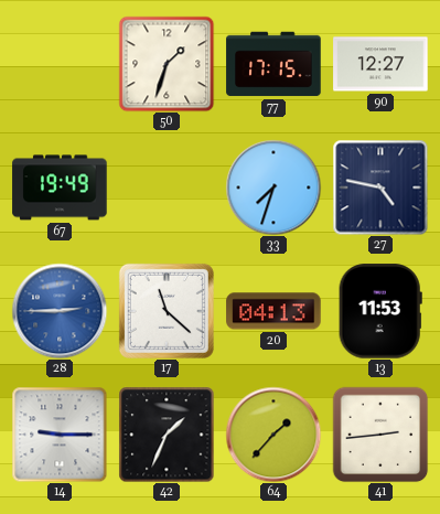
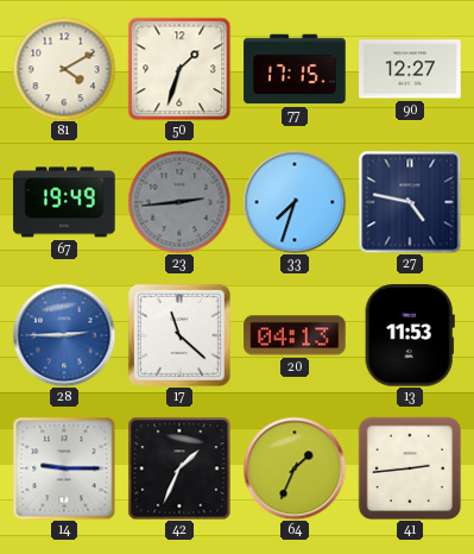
81: none -> 4:10 (64, 69)
23: none -> 2:44 (179, 202)
64: 1:37 -> 1:34 (295, 468)
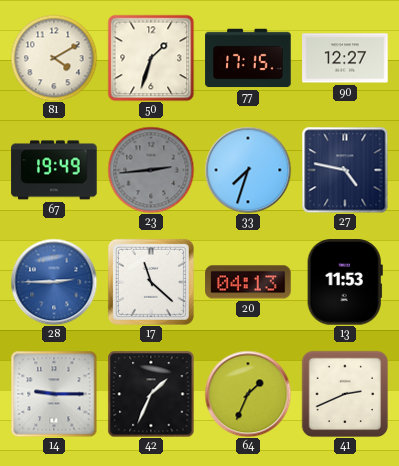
41: 2:44 -> 2:41 (345, 394)
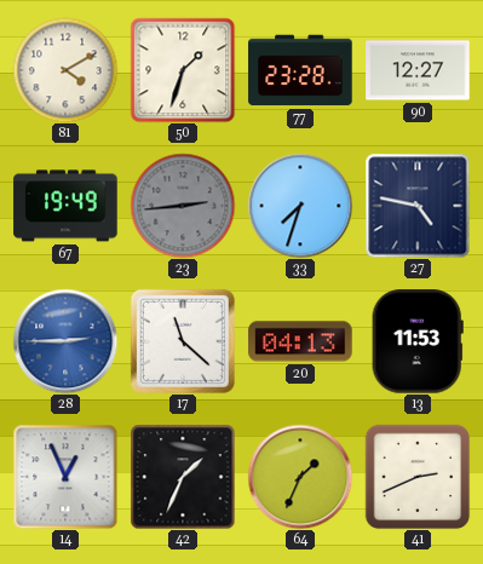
77: 17:15 -> 23:28 (300, 70)
14: 9:15 -> 12:56 (65, 477)
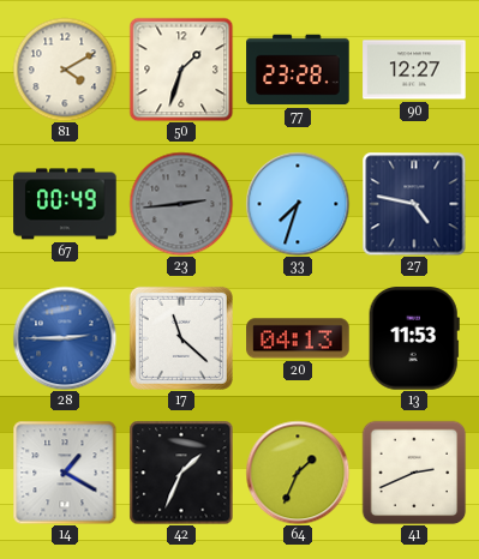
67: 19:49 -> 00:49 (65, 204)
14: 12:56 -> 1:20 (65, 473)
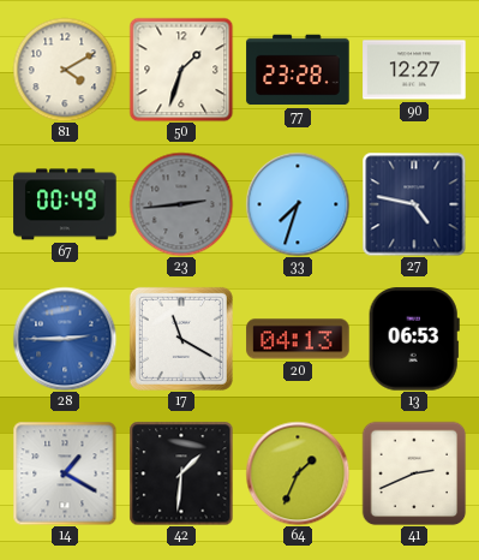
17: 11:22 -> 11:20 (181, 339)
13: 11:53 -> 06:53 (414, 339)
42: 1:34 -> 1:31 (181, 473)
